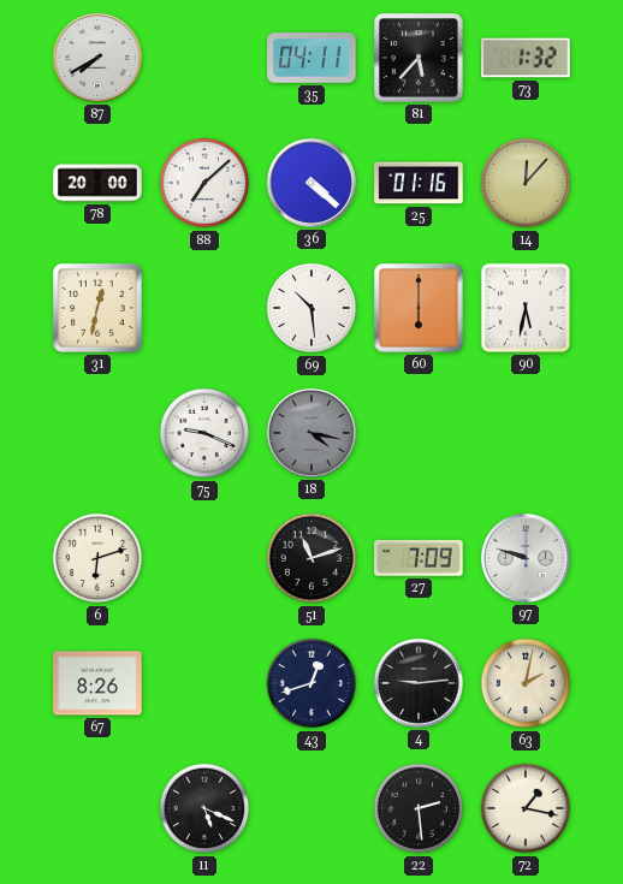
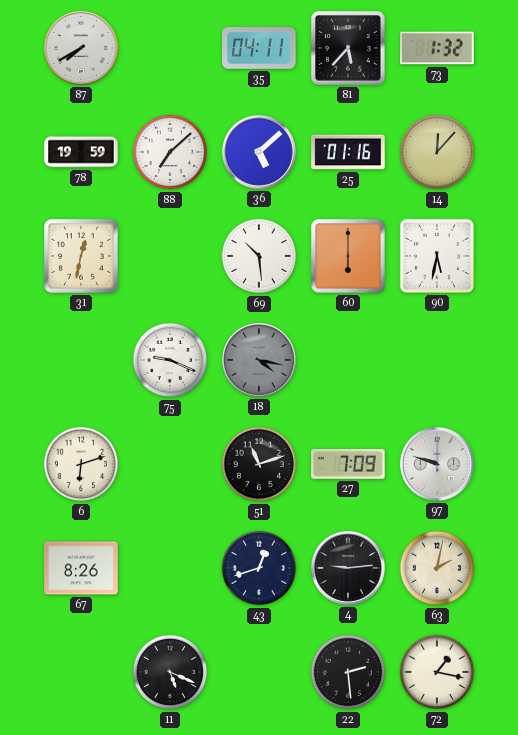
78: 20:00 -> 19:59 (81, 152)
36: 4:22 -> 5:08 (259, 152)
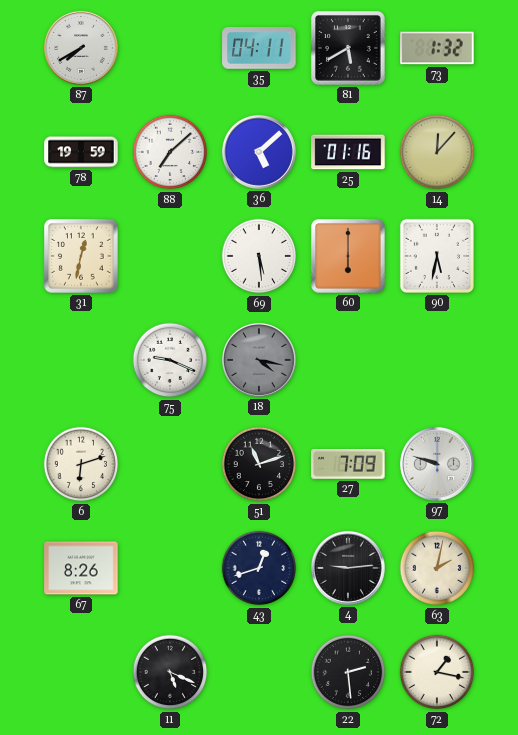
81: 5:37 -> 5:40 (349, 49)
69: 10:29 -> 5:29 (259, 256)
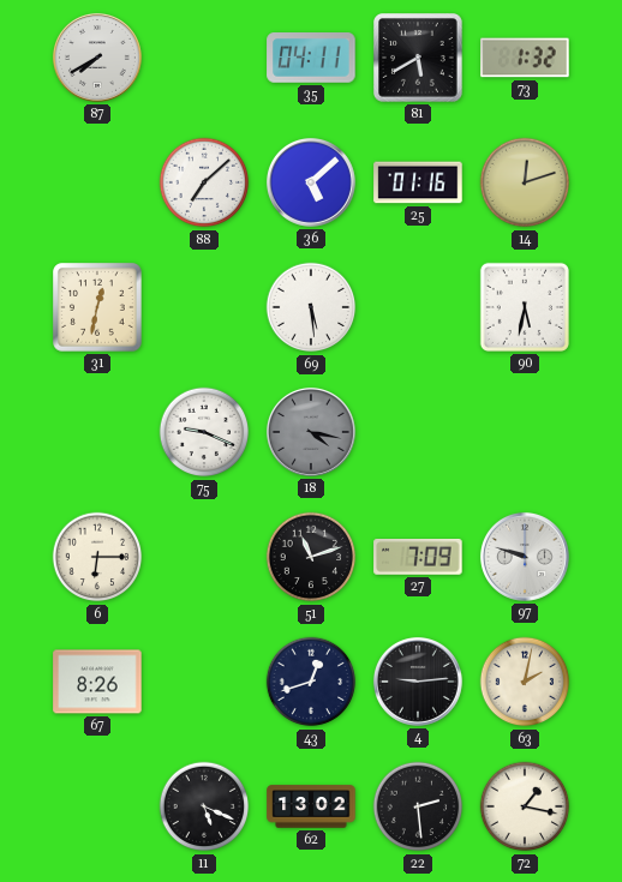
78: 19:59 -> none (81, 152)
14: 12:07 -> 12:12 (525, 182)
60: 6:00 -> none (349, 257)
6: 6:12 -> 6:15 (97, 557)
62: none -> 13:02 (311, 806)
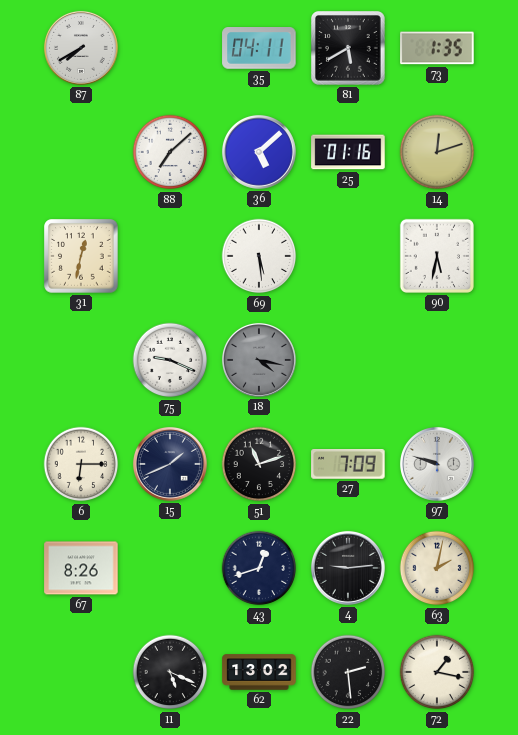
73: 1:32 -> 1:35 (437, 48)
15: none -> 1:41 (170, 464)
